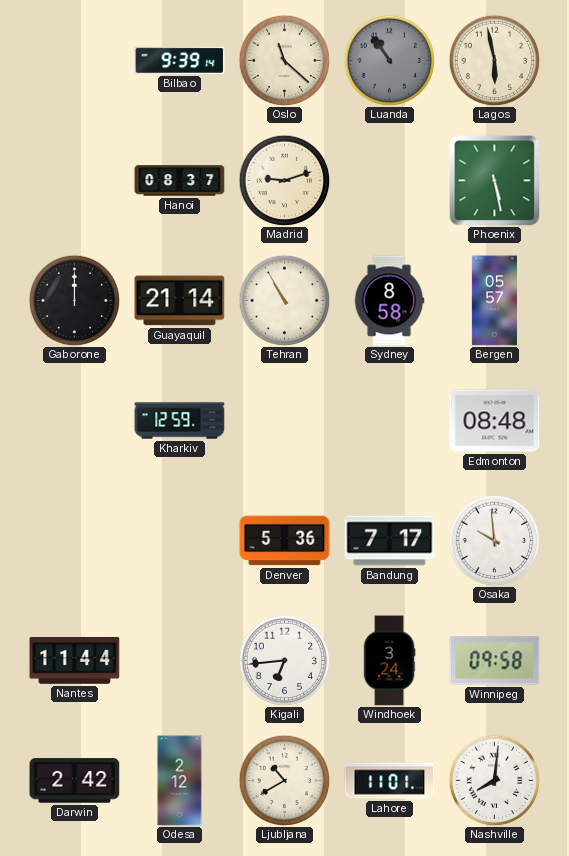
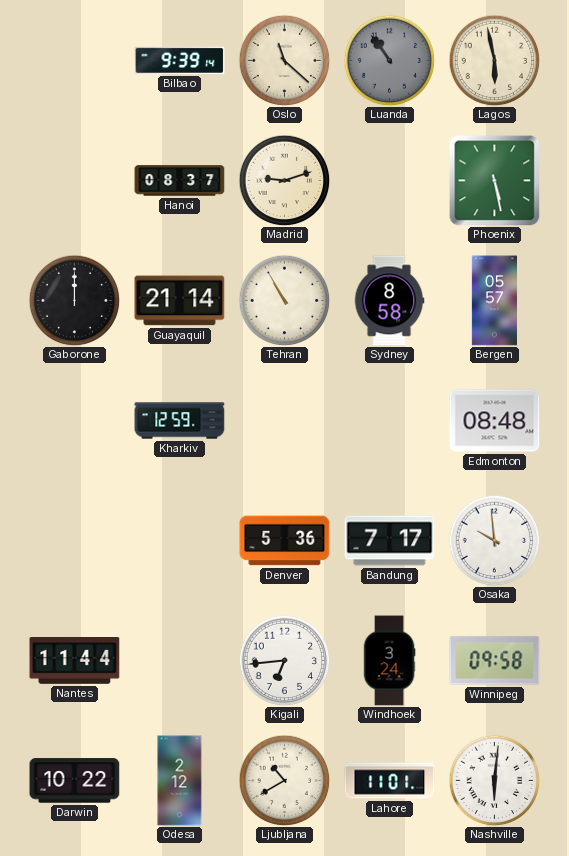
Darwin: 2:42 -> 10:22 (75, 781)
Nashville: 8:01 -> 6:01 (494, 780)
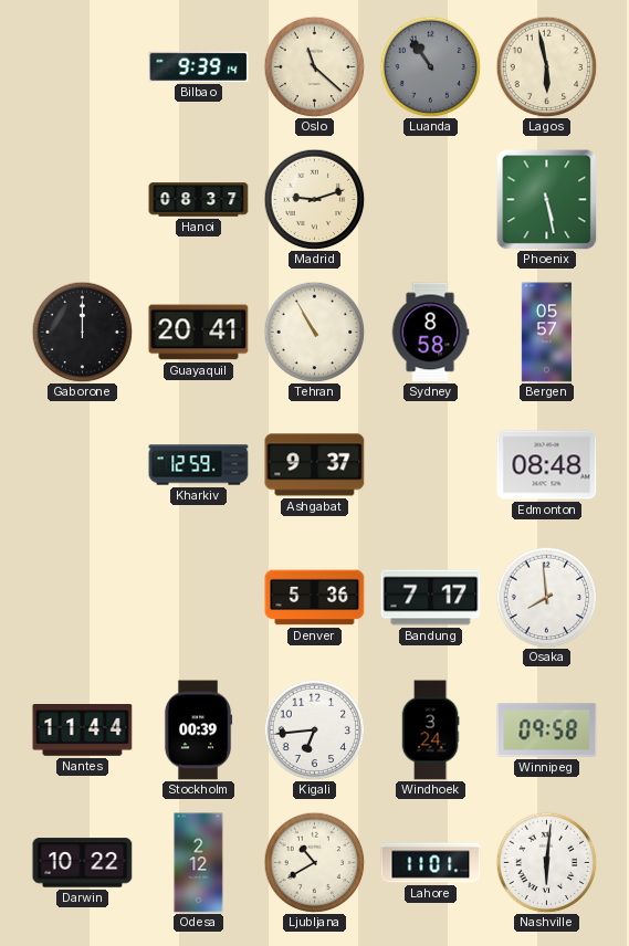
Guayaquil: 21:14 -> 20:41 (199, 333)
Ashgabat: none -> 9:37 (315, 465)
Osaka: 9:59 -> 7:59 (546, 597)
Stockholm: none -> 00:39 (198, 730)
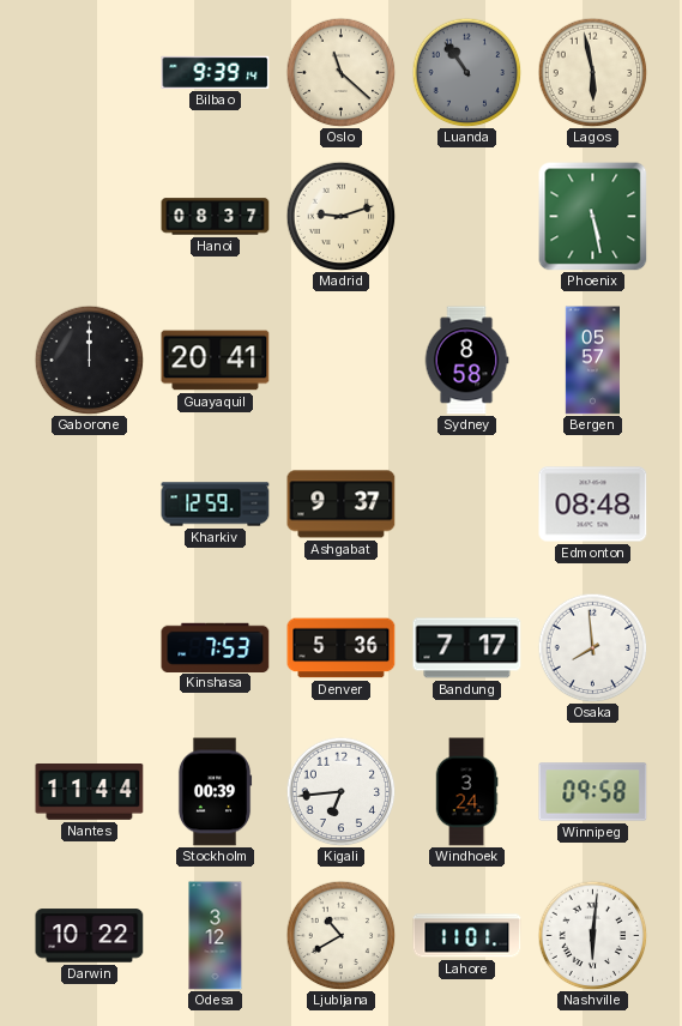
Tehran: 10:55 -> none (314, 332)
Kinshasa: none -> 7:53 (216, 647)
Odesa: 2:12 -> 3:12 (216, 936)
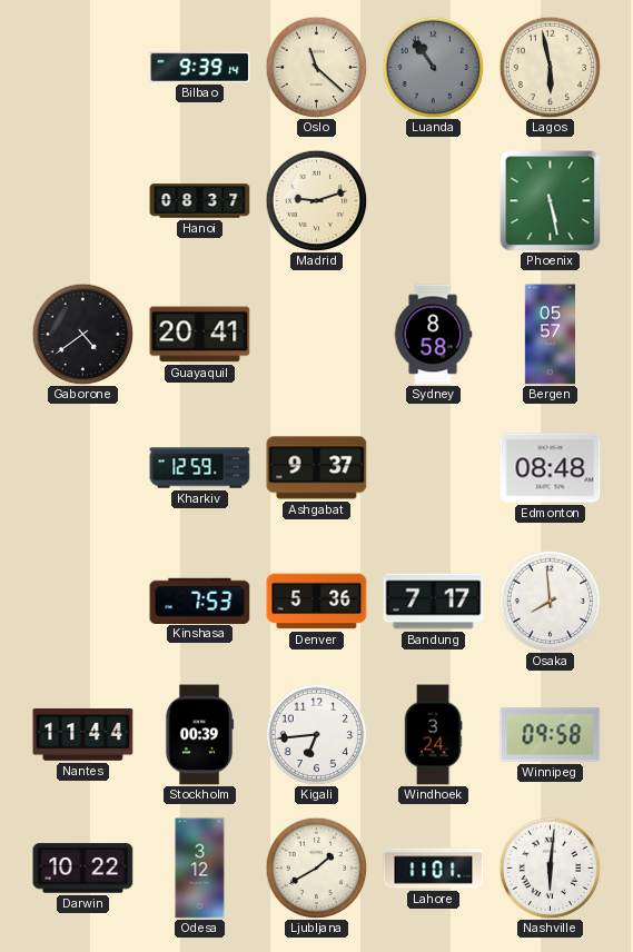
Gaborone: 12:00 -> 4:39 (82, 334)
Ljubljana: 10:40 -> 1:40 (316, 867)
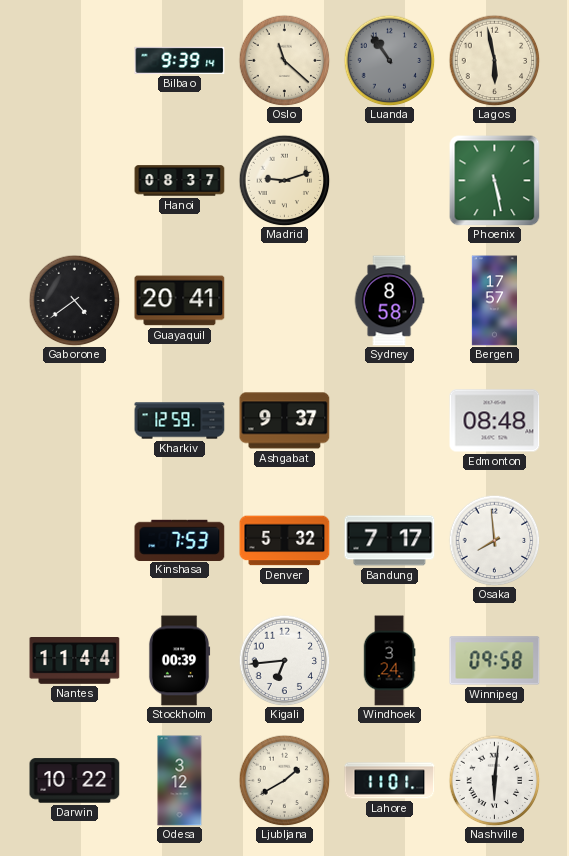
Bergen: 05:57 -> 17:57 (494, 301)
Denver: 5:36 -> 5:32 (285, 541)
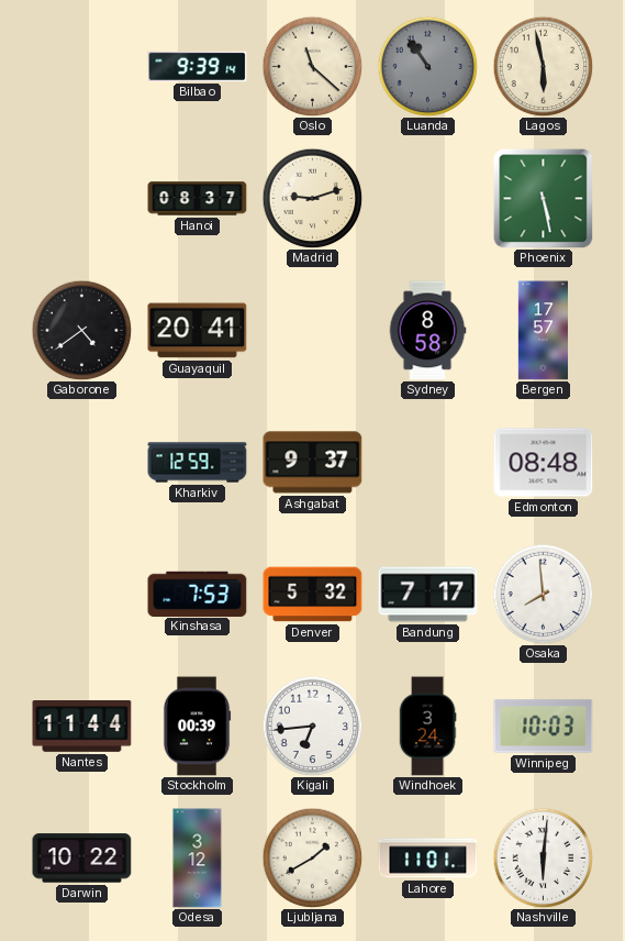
Winnipeg: 09:58 -> 10:03 (544, 727)
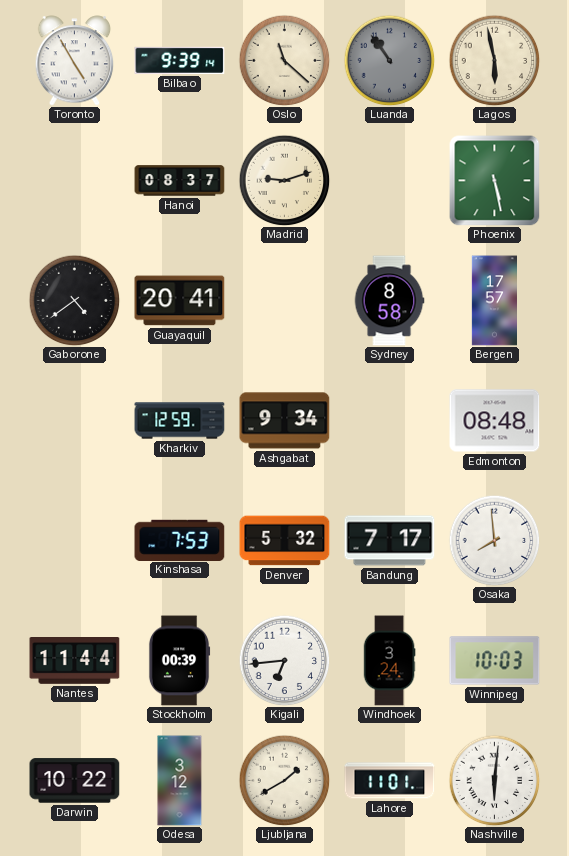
Toronto: none -> 4:55 (75, 61)
Ashgabat: 9:37 -> 9:34 (285, 421)
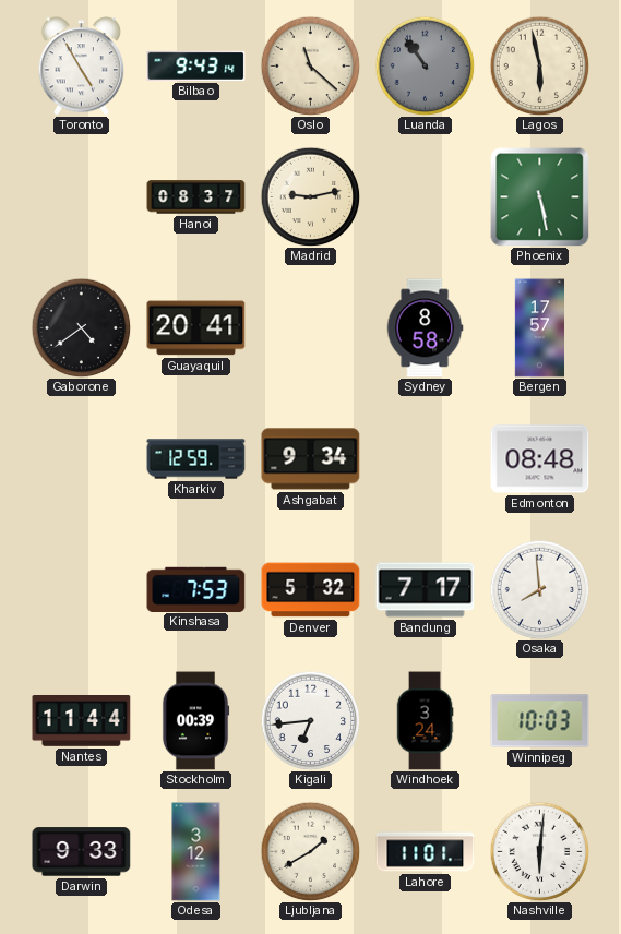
Bilbao: 9:39 -> 9:43 (196, 65)
Madrid: 9:12 -> 9:13 (310, 196)
Darwin: 10:22 -> 9:33 (82, 852)
